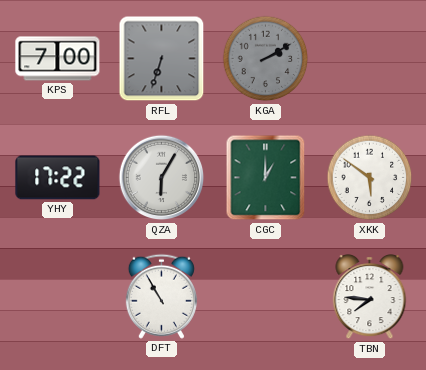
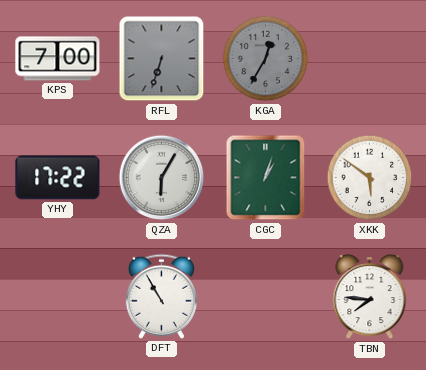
KGA: 2:10 -> 12:35 (266, 59)
CGC: 1:00 -> 1:03 (266, 178)
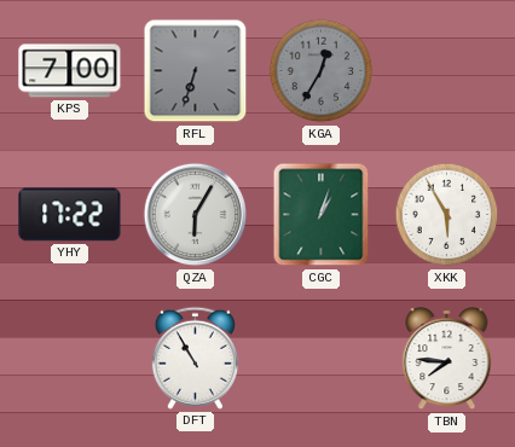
XKK: 5:51 -> 5:55 (447, 215)
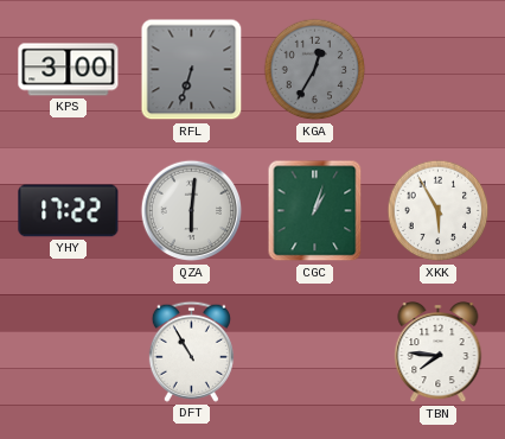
KPS: 7:00 -> 3:00 (69, 70)
QZA: 6:05 -> 6:01 (192, 211)
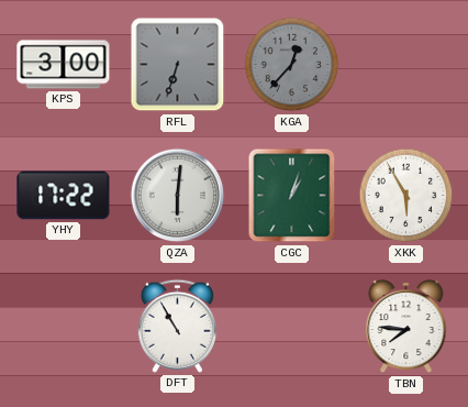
KGA: 12:35 -> 12:37 (292, 65)
